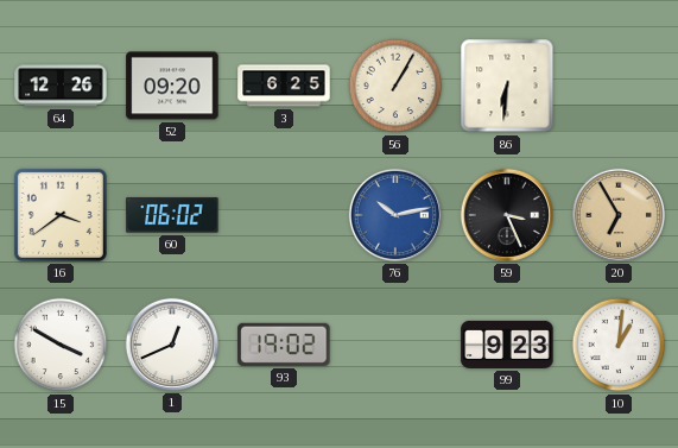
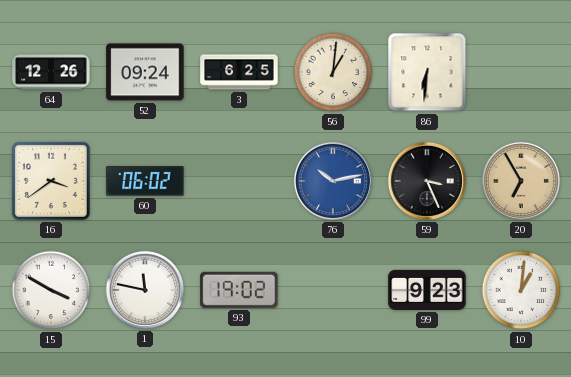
52: 09:20 -> 09:24 (145, 72)
56: 1:05 -> 1:01 (333, 72)
1: 12:41 -> 11:47 (145, 290)
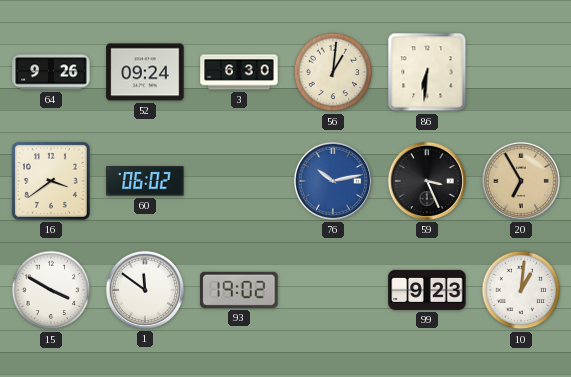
64: 12:26 -> 9:26 (51, 72)
3: 6:25 -> 6:30 (239, 72)
1: 11:47 -> 11:51 (145, 290)
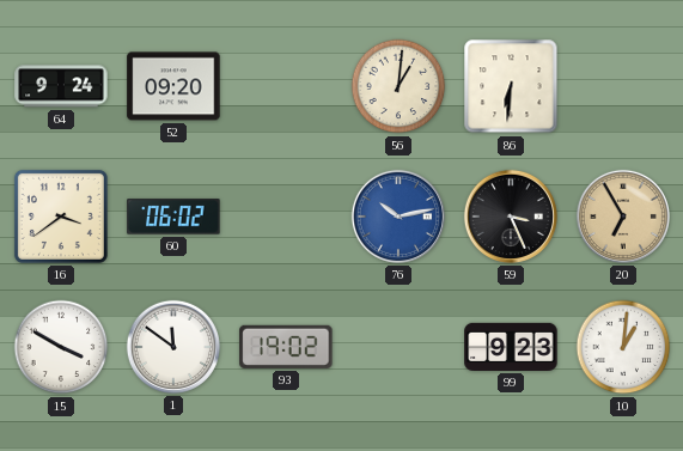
64: 9:26 -> 9:24 (61, 86)
52: 09:24 -> 09:20 (173, 86)
3: 6:30 -> none (239, 72)
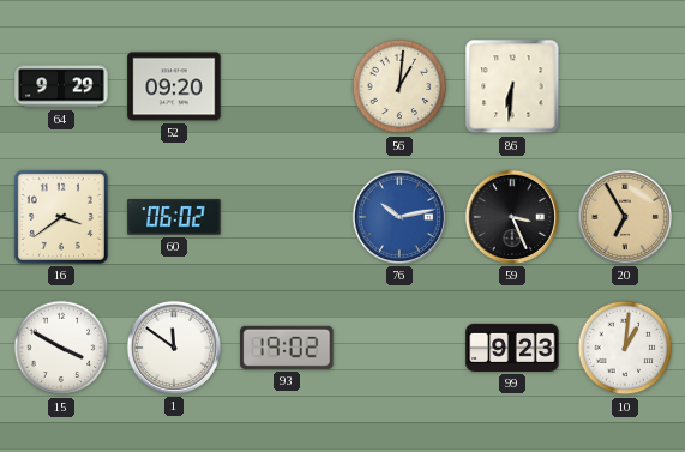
64: 9:24 -> 9:29 (61, 86)
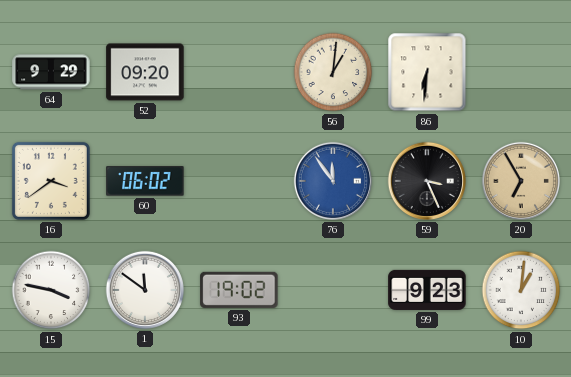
76: 10:13 -> 11:54 (333, 181)
15: 3:50 -> 3:47 (51, 290)
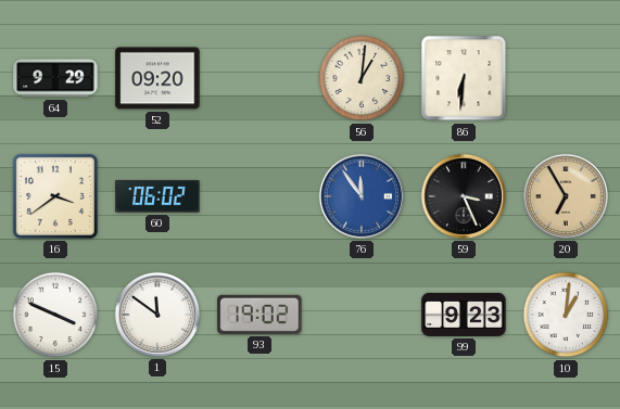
15: 3:47 -> 3:49 (55, 315)
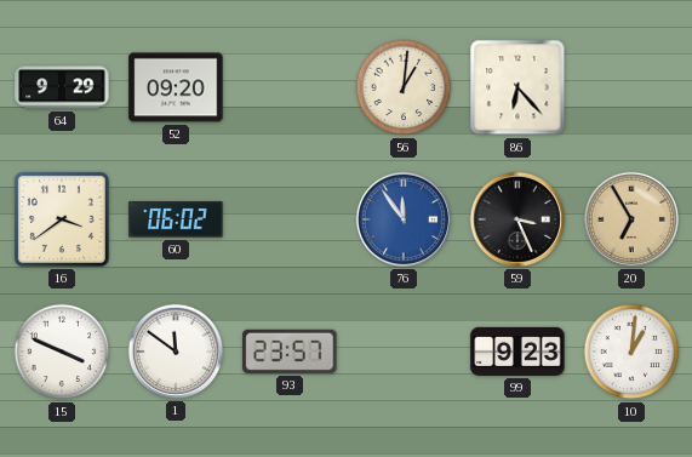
86: 6:31 -> 6:23 (517, 87)
93: 19:02 -> 23:57 (290, 352)
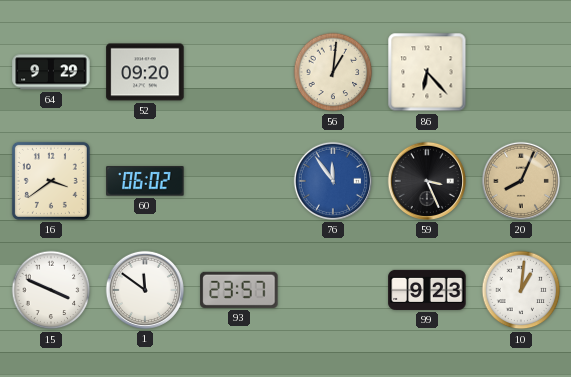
20: 6:55 -> 8:04 (521, 181)
